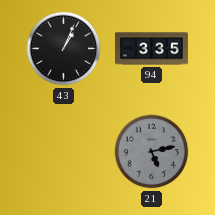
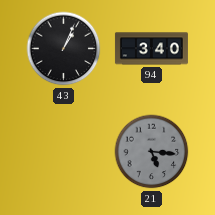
94: 3:35 -> 3:40 (151, 49)
21: 5:13 -> 5:16 (152, 152)
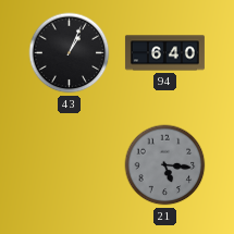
94: 3:40 -> 6:40 (164, 53)
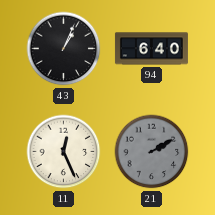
11: none -> 12:26 (64, 152)
21: 5:16 -> 2:10 (152, 152)
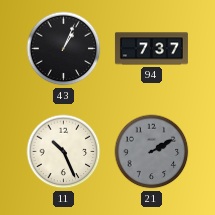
94: 6:40 -> 7:37 (151, 49)
11: 12:26 -> 10:26 (64, 152)
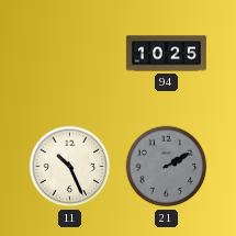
43: 1:04 -> none (64, 49)
94: 7:37 -> 10:25 (166, 54)
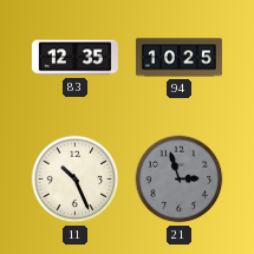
83: none -> 12:35 (74, 58)
21: 2:10 -> 2:57 (180, 180)
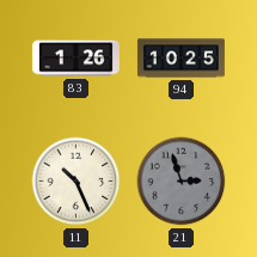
83: 12:35 -> 1:26 (75, 59)
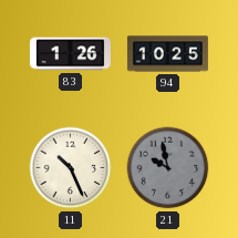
21: 2:57 -> 9:58 (168, 168)
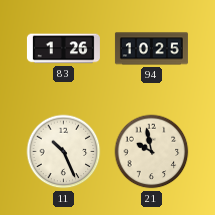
21 dial: grey -> cream (152, 152)
